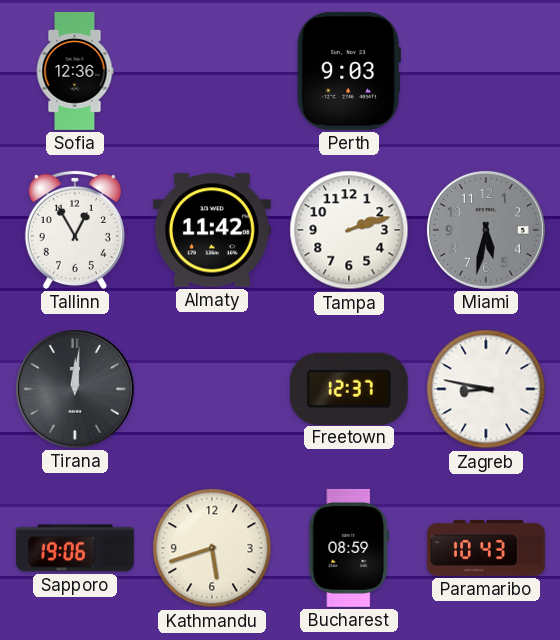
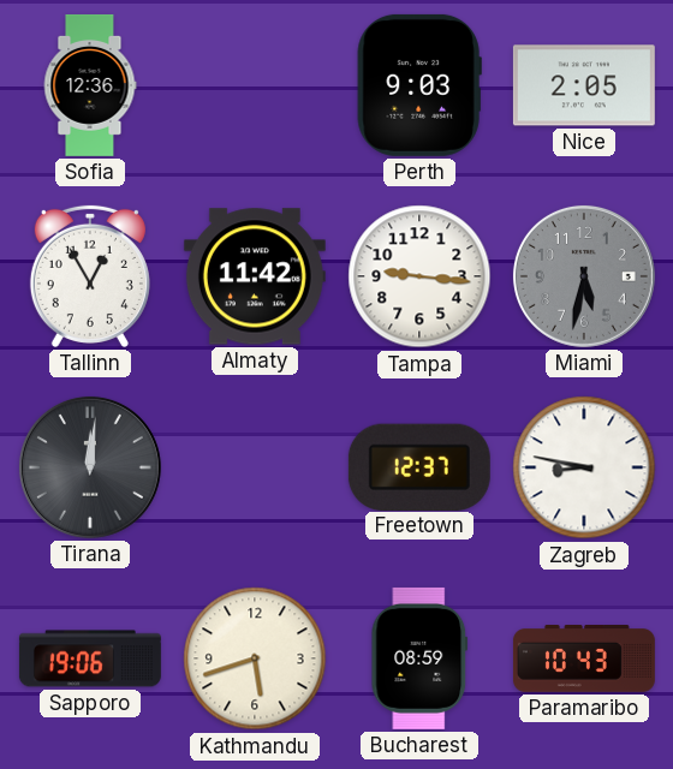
Nice: none -> 2:05 (584, 85)
Tampa: 2:12 -> 9:16 (419, 276)
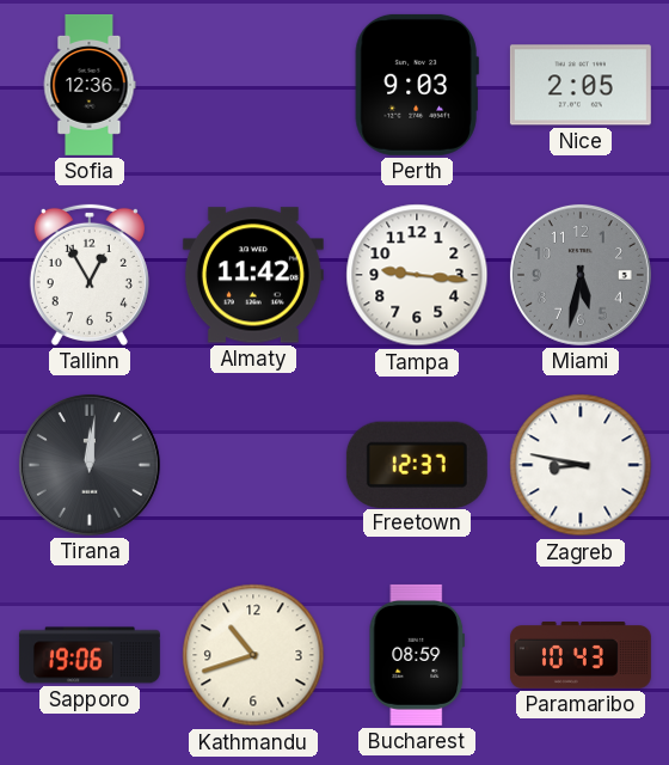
Kathmandu: 5:42 -> 10:42 (253, 655)
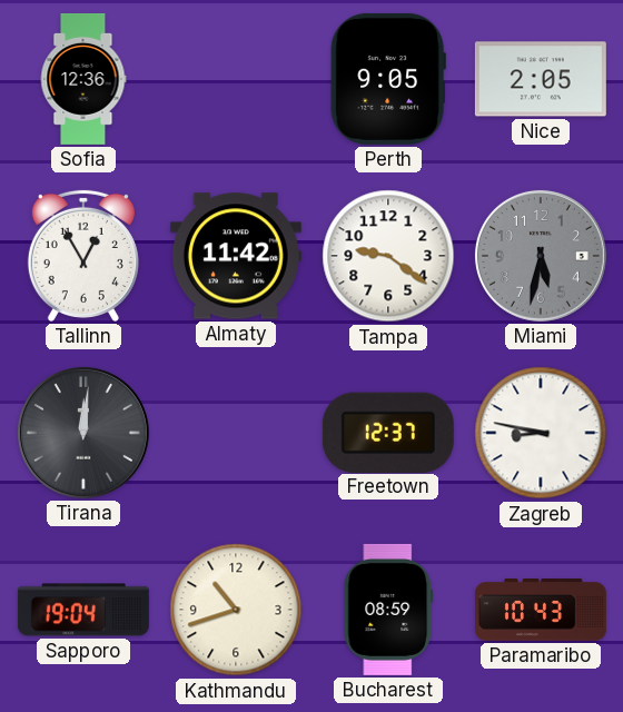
Perth: 9:03 -> 9:05 (388, 79)
Tampa: 9:16 -> 9:21 (388, 256)
Sapporo: 19:06 -> 19:04 (83, 610)
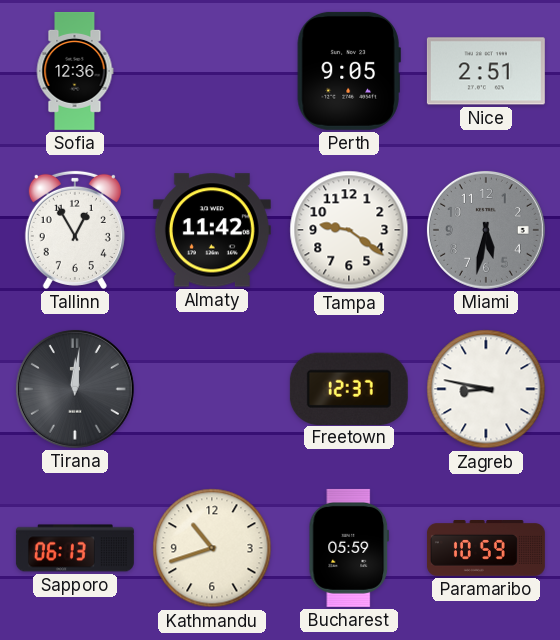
Nice: 2:05 -> 2:51 (486, 71)
Sapporo: 19:04 -> 06:13 (75, 548)
Bucharest: 08:59 -> 05:59 (349, 548)
Paramaribo: 10:43 -> 10:59 (486, 549)
